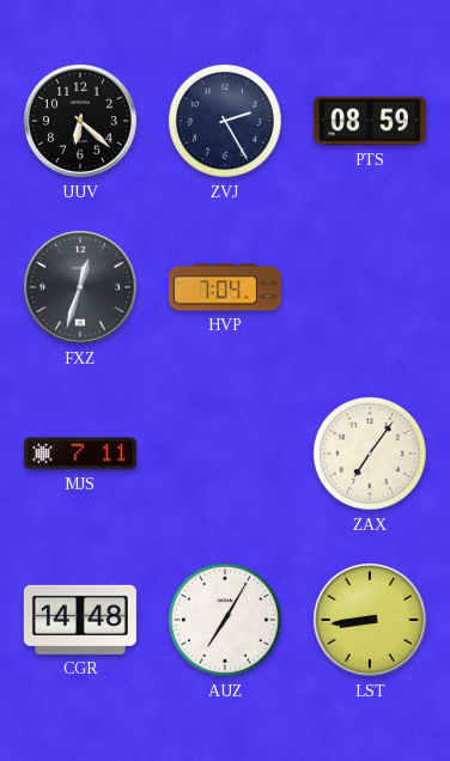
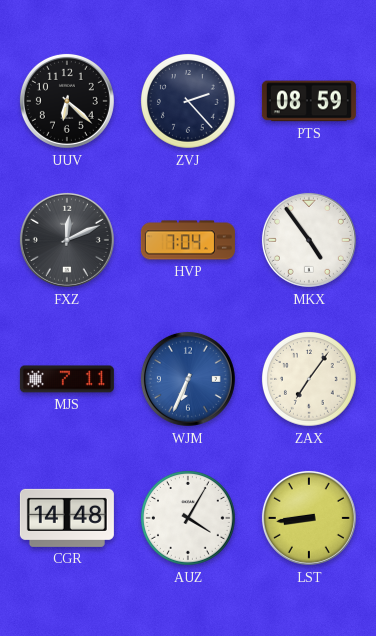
ZVJ: 2:25 -> 2:23 (189, 102)
FXZ: 12:33 -> 12:11 (67, 240)
MKX: none -> 4:54 (309, 240)
WJM: none -> 6:34 (188, 379)
AUZ: 7:05 -> 4:05 (189, 519)
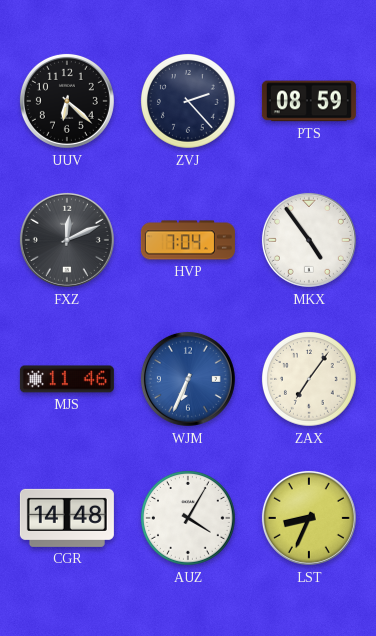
MJS: 7:11 -> 11:46 (67, 379)
LST: 8:44 -> 8:34 (309, 518)
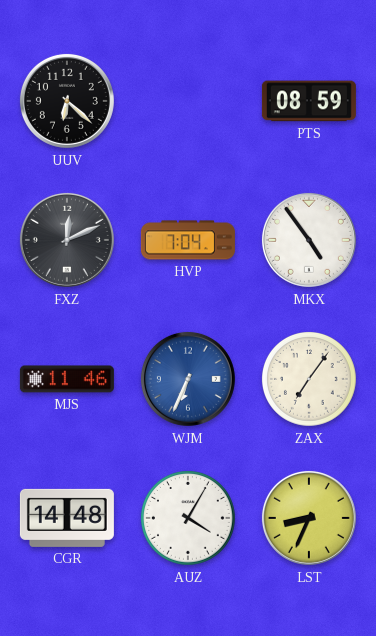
ZVJ: 2:23 -> none (189, 102)
